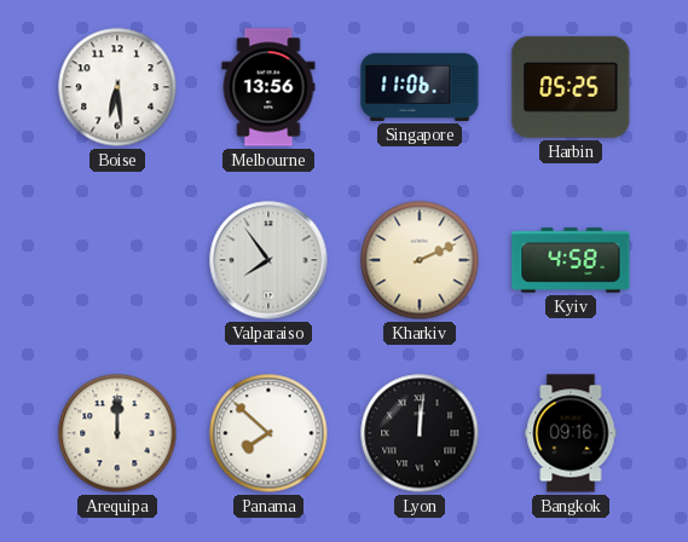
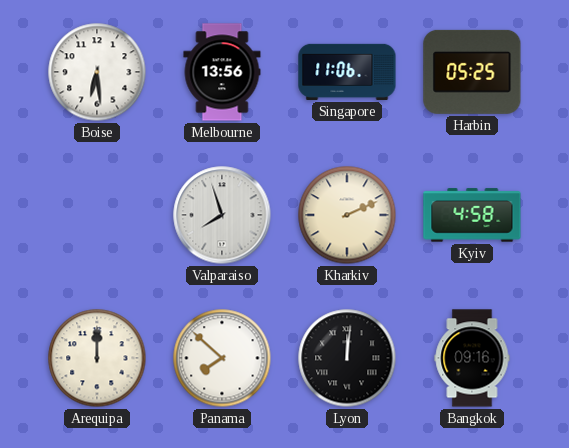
Valparaiso: 7:54 -> 7:57 (222, 215)
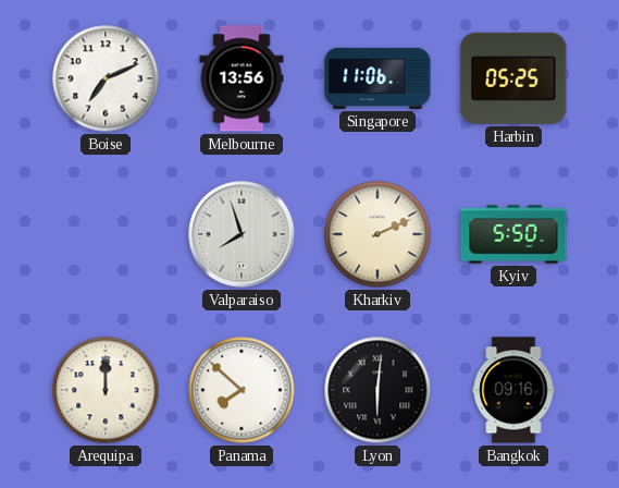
Boise: 6:29 -> 7:11 (106, 78)
Kyiv: 4:58 -> 5:50 (513, 234)
Lyon: 12:01 -> 6:01 (377, 390)
